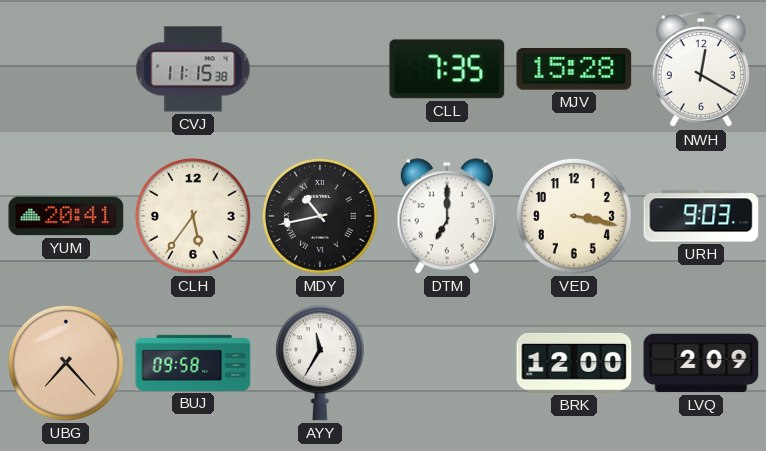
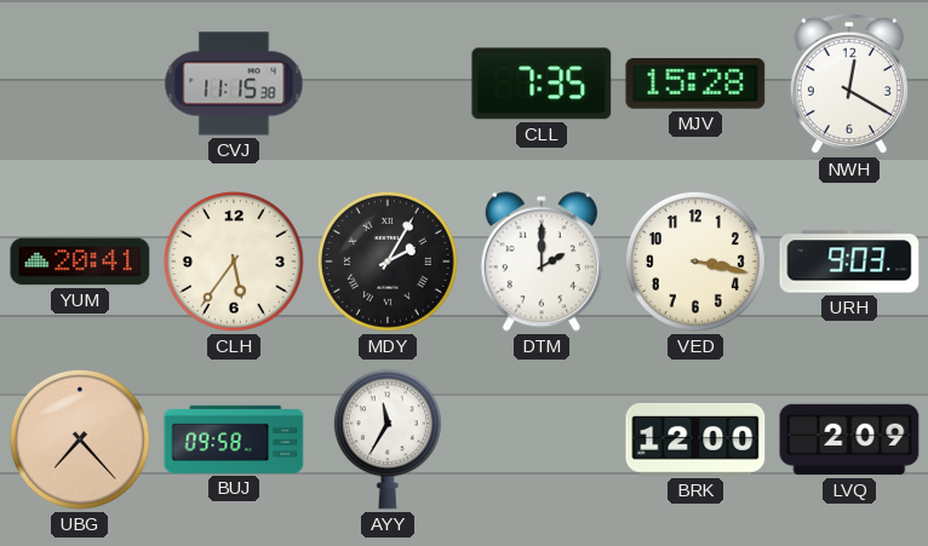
MDY: 10:43 -> 2:05 (388, 261)
DTM: 7:00 -> 2:00 (542, 261)
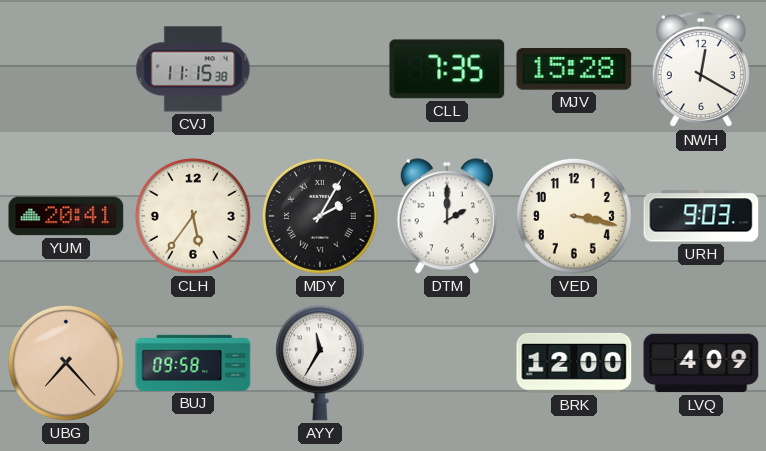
LVQ: 2:09 -> 4:09 (701, 363)
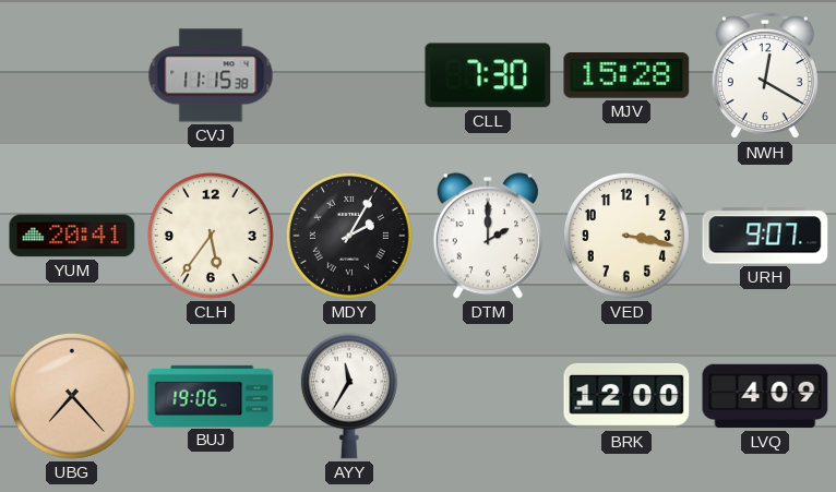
CLL: 7:35 -> 7:30 (488, 75)
URH: 9:03 -> 9:07 (765, 236)
BUJ: 09:58 -> 19:06 (211, 396)
